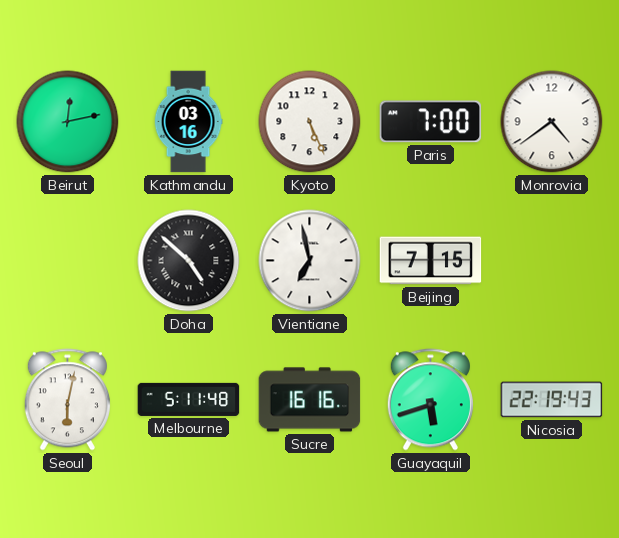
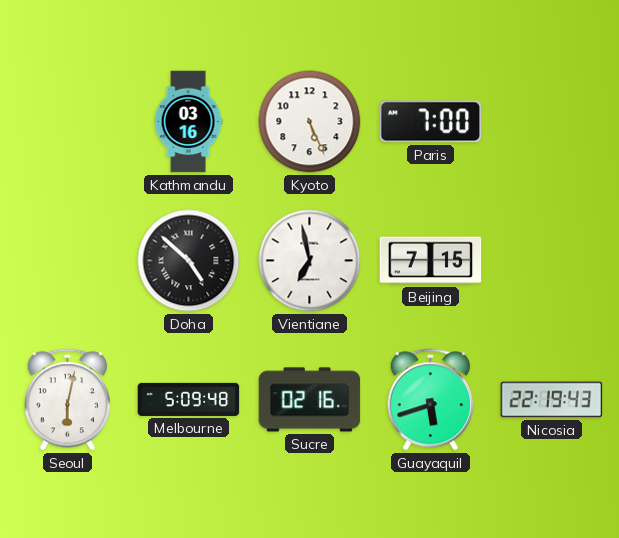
Beirut: 12:13 -> none (68, 122)
Monrovia: 4:39 -> none (552, 122)
Melbourne: 5:11 -> 5:09 (189, 399)
Sucre: 16:16 -> 02:16 (310, 400)
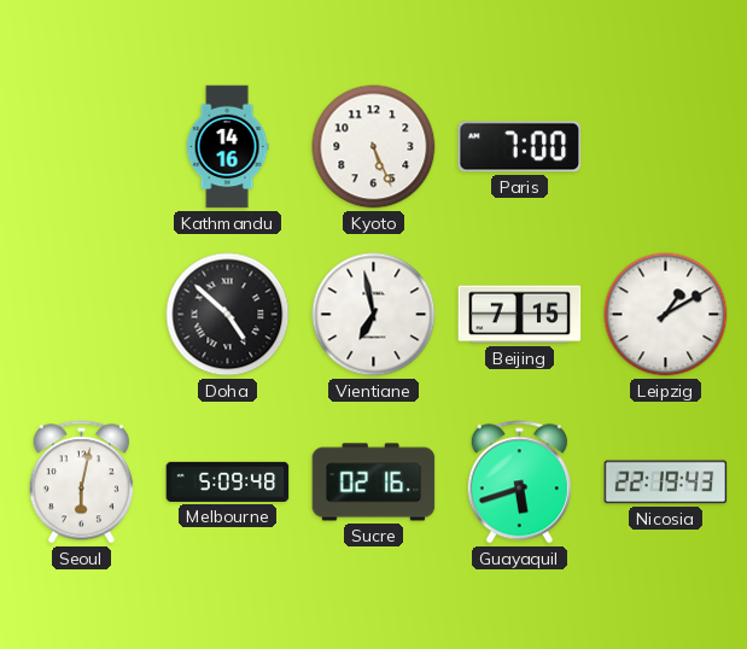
Kathmandu: 03:16 -> 14:16 (227, 147)
Leipzig: none -> 1:10 (666, 315)
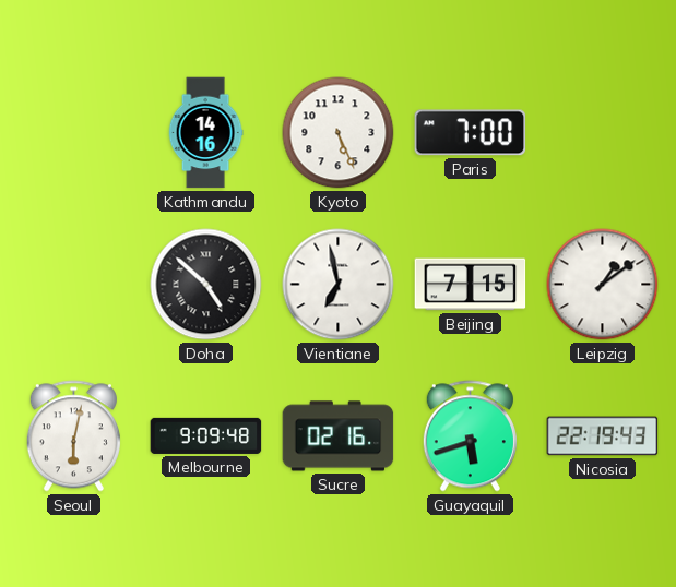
Leipzig: 1:10 -> 1:09 (603, 285)
Melbourne: 5:09 -> 9:09 (206, 435)
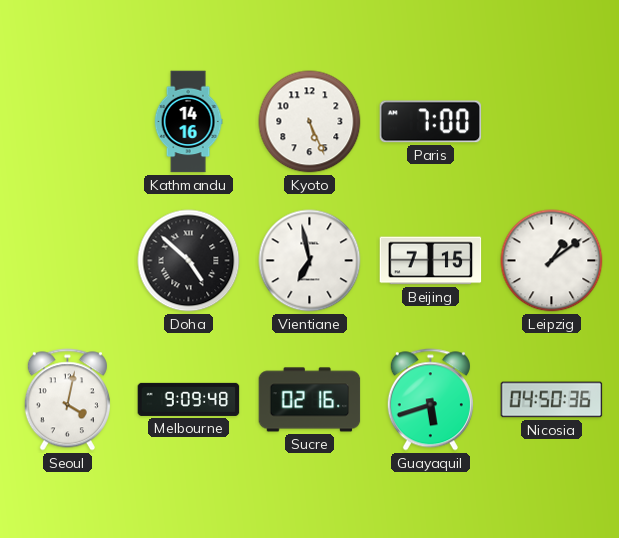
Seoul: 6:02 -> 4:02 (67, 400)
Nicosia: 22:19 -> 04:50 (552, 400)
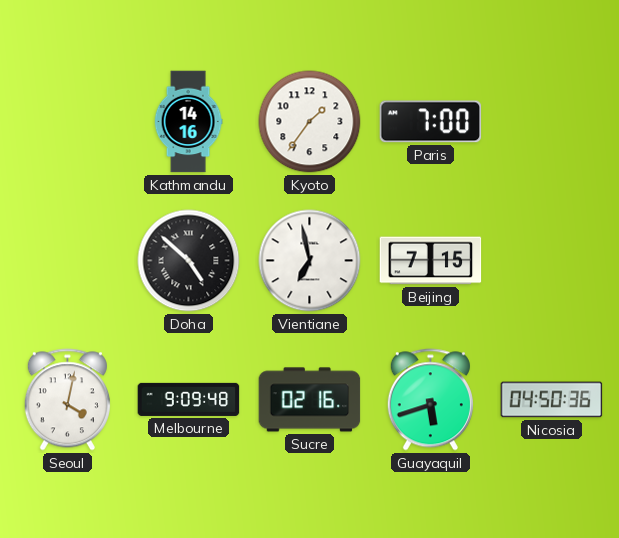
Kyoto: 5:26 -> 1:36 (310, 122)
Leipzig: 1:09 -> none (552, 261)
